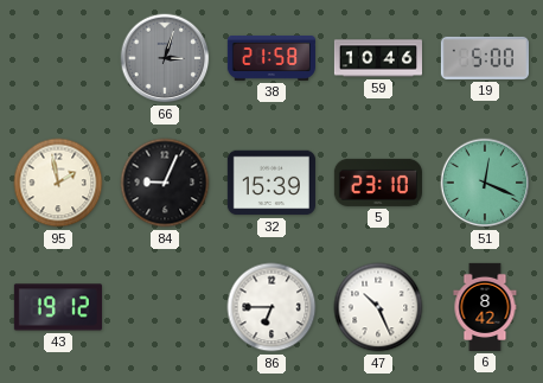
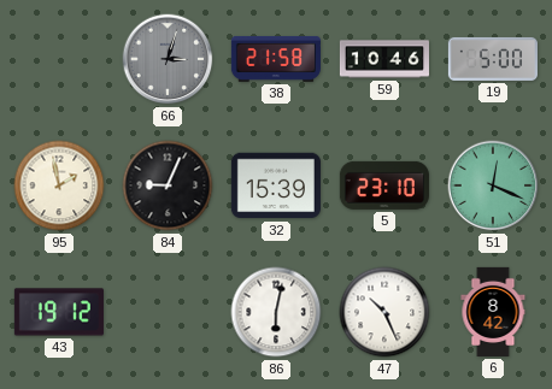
86: 6:45 -> 6:02 (276, 312)
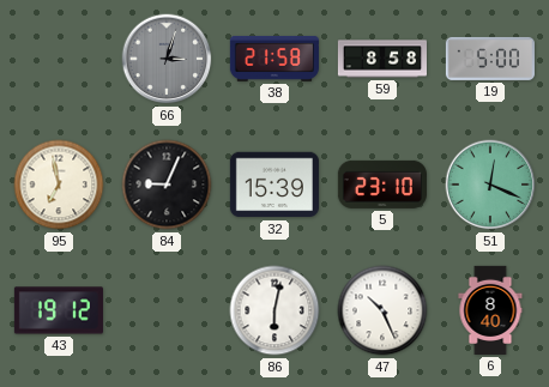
59: 10:46 -> 8:58 (381, 59)
95: 1:58 -> 6:58 (59, 185)
6: 8:42 -> 8:40 (490, 310)
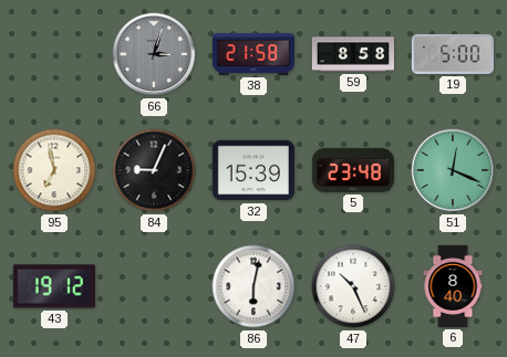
5: 23:10 -> 23:48 (353, 170)
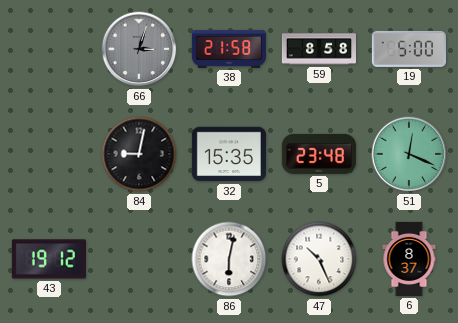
95: 6:58 -> none (54, 170)
84: 9:04 -> 9:02 (139, 154)
32: 15:39 -> 15:35 (229, 154)
6: 8:40 -> 8:37 (409, 259)
